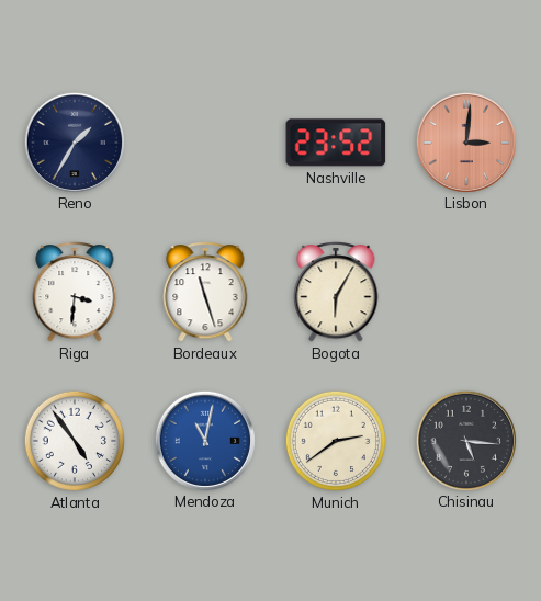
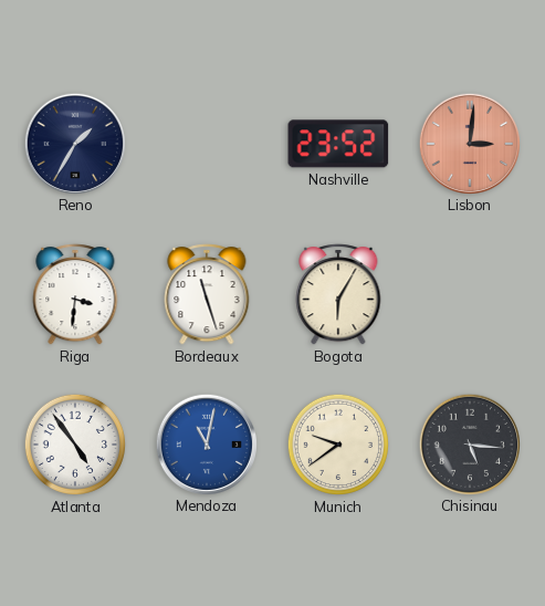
Munich: 2:39 -> 9:39 (338, 445)
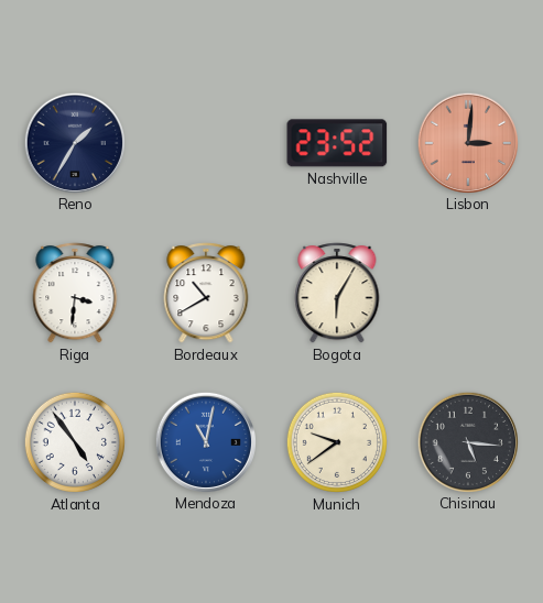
Bordeaux: 11:27 -> 10:40 (206, 293)
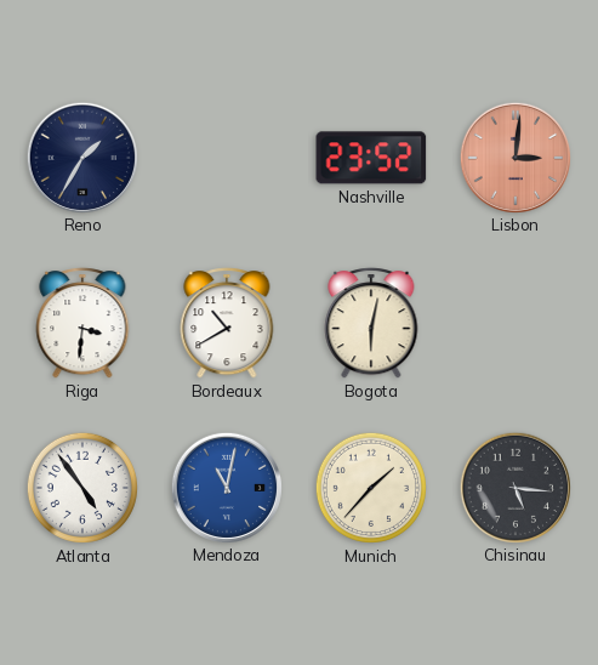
Bogota: 6:05 -> 6:02 (371, 323)
Munich: 9:39 -> 1:37 (371, 488)
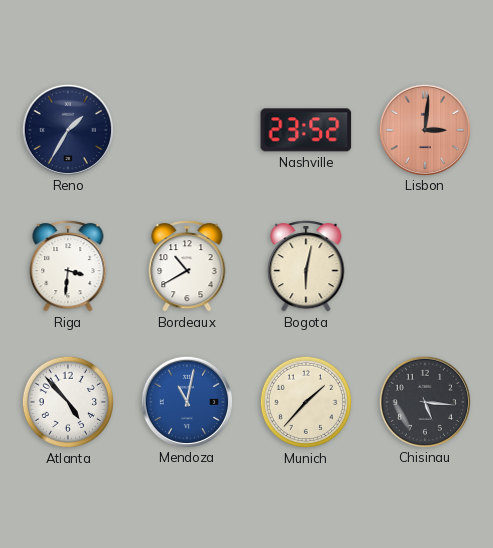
Atlanta: 4:54 -> 4:53 (68, 402)
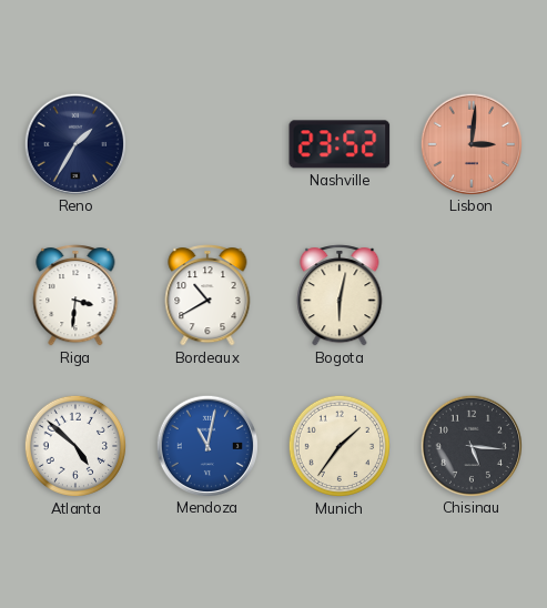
Atlanta: 4:53 -> 4:52 (75, 446)
Munich: 1:37 -> 1:36 (340, 446)
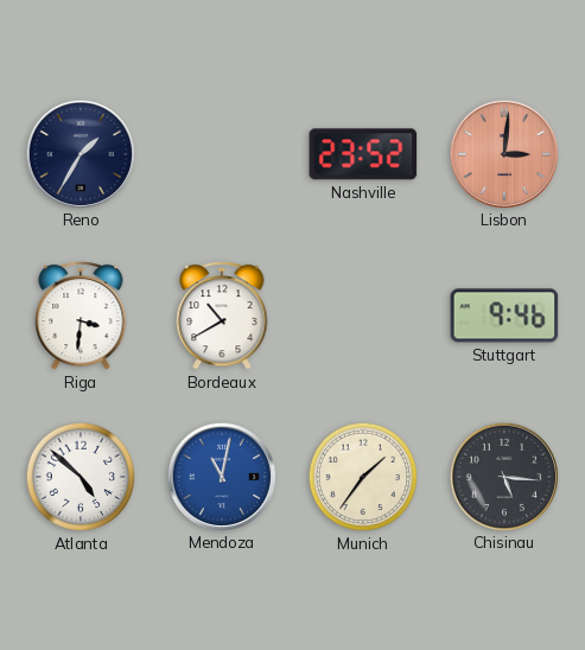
Bogota: 6:02 -> none (340, 295)
Stuttgart: none -> 9:46 (504, 316)
